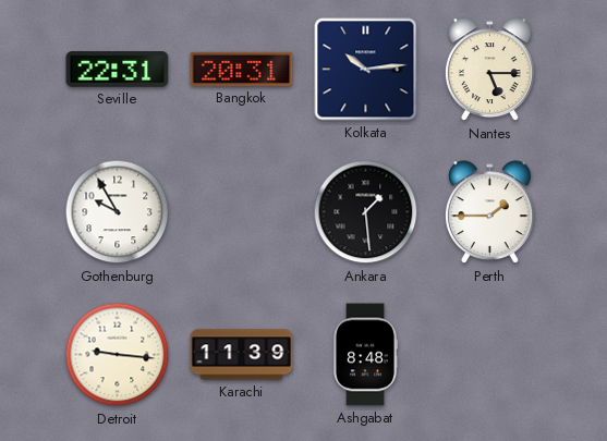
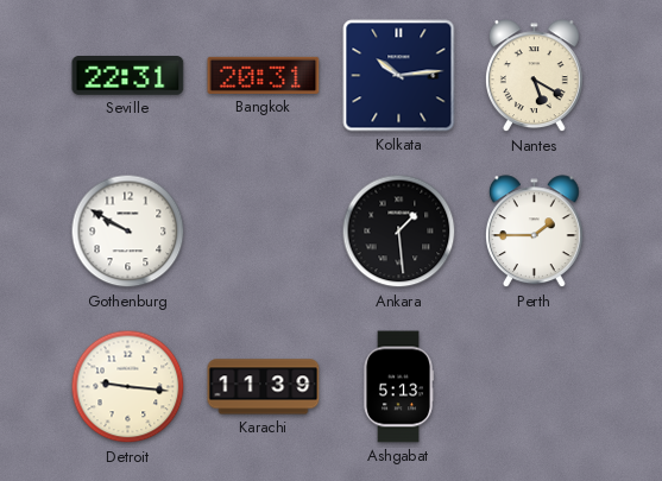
Nantes: 5:15 -> 5:20 (534, 76)
Gothenburg: 9:55 -> 9:50 (128, 232)
Ashgabat: 8:48 -> 5:13 (397, 387)
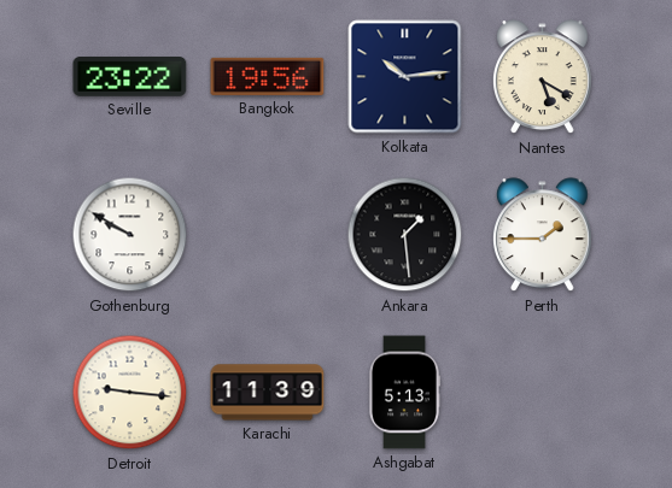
Seville: 22:31 -> 23:22 (130, 77)
Bangkok: 20:31 -> 19:56 (268, 76)
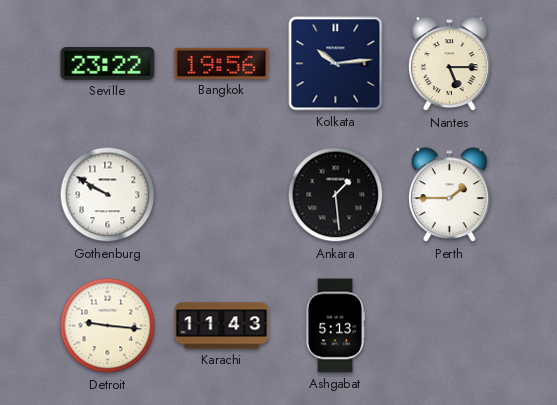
Nantes: 5:20 -> 5:15 (449, 64)
Karachi: 11:39 -> 11:43 (222, 326)
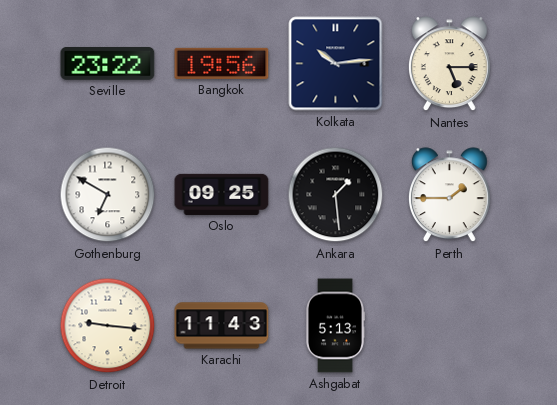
Gothenburg: 9:50 -> 6:50 (108, 195)
Oslo: none -> 09:25 (222, 194)
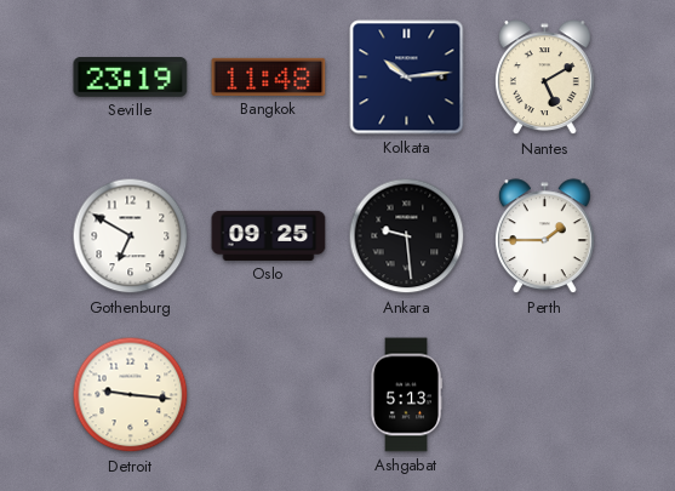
Seville: 23:22 -> 23:19 (131, 78)
Bangkok: 19:56 -> 11:48 (269, 76)
Nantes: 5:15 -> 5:10 (544, 78)
Ankara: 1:29 -> 9:29 (407, 236)
Karachi: 11:43 -> none (222, 326)
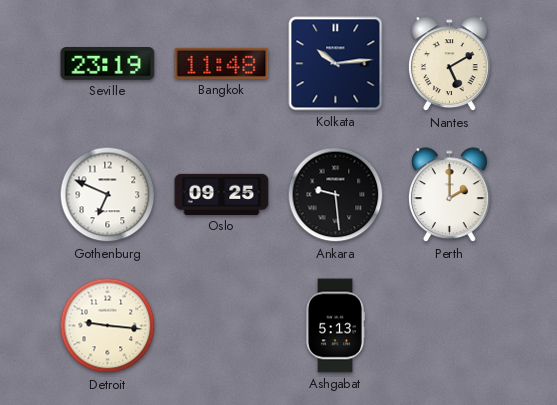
Gothenburg: 6:50 -> 6:49 (108, 195)
Perth: 1:45 -> 2:00 (449, 195)
